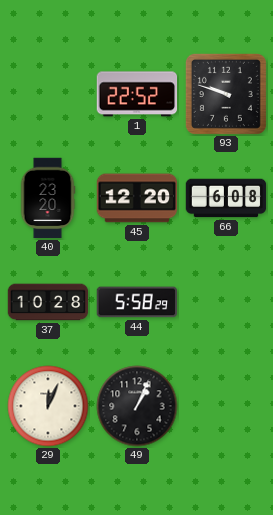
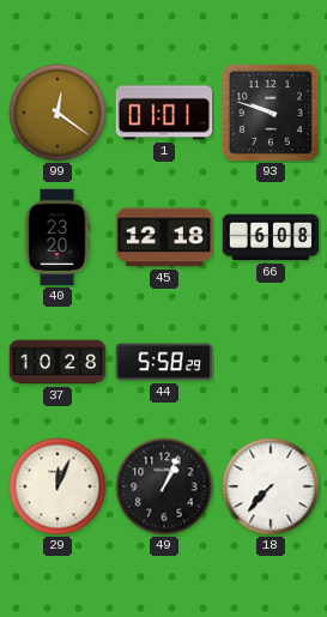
99: none -> 12:21 (57, 113)
1: 22:52 -> 01:01 (164, 113)
45: 12:20 -> 12:18 (164, 237)
18: none -> 7:37 (271, 486)
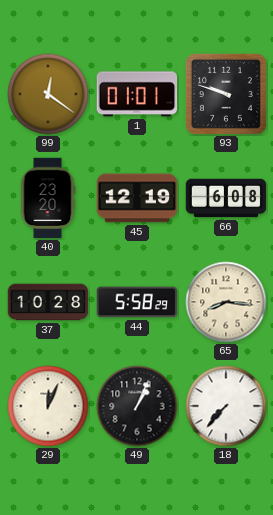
45: 12:18 -> 12:19 (137, 198)
65: none -> 8:16 (226, 302)
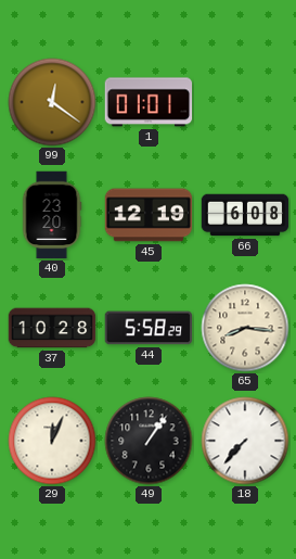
93: 9:48 -> none (226, 94)
49: 1:04 -> 1:06 (149, 441)
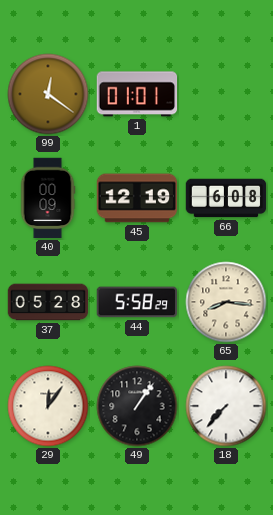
40: 23:20 -> 00:09 (48, 198)
37: 10:28 -> 05:28 (48, 302)
29: 12:04 -> 12:06 (48, 406)
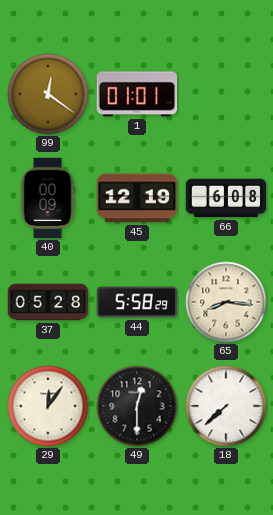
49: 1:06 -> 12:30 (137, 406)
18: 7:37 -> 7:38 (226, 406)
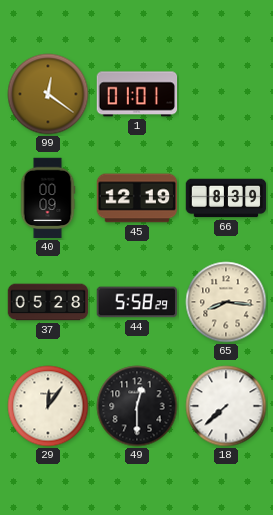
66: 6:08 -> 8:39 (226, 198)
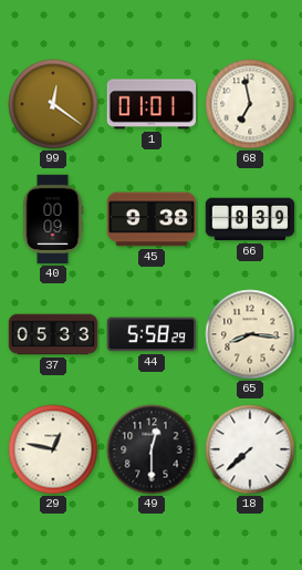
68: none -> 6:58 (250, 104)
45: 12:19 -> 9:38 (152, 219)
37: 05:28 -> 05:33 (53, 334)
29: 12:06 -> 12:47 (53, 449)
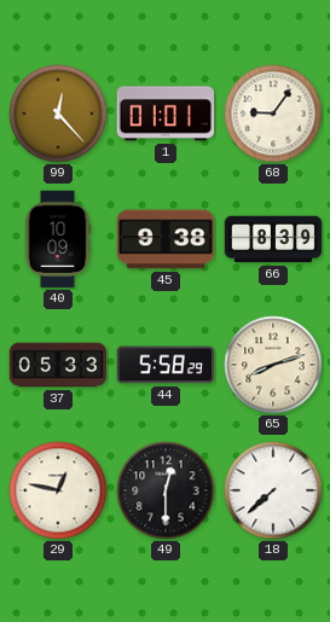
99: 12:21 -> 12:23 (58, 114)
68: 6:58 -> 9:06 (273, 114)
40: 00:09 -> 10:09 (58, 239)
65: 8:16 -> 8:12 (273, 365)
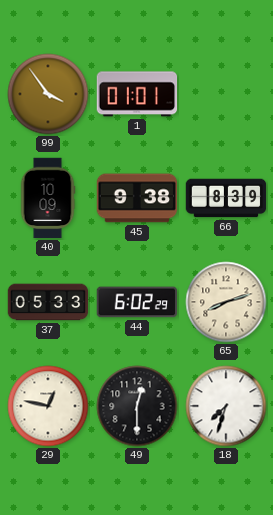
99: 12:23 -> 3:54 (48, 94)
68: 9:06 -> none (273, 114)
44: 5:58 -> 6:02 (137, 302)
18: 7:38 -> 7:33 (226, 406)
